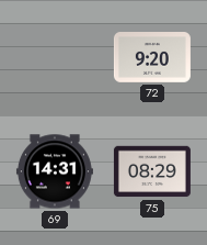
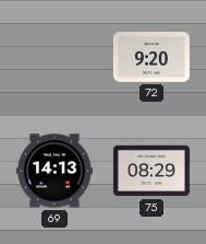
69: 14:31 -> 14:13 (54, 171)
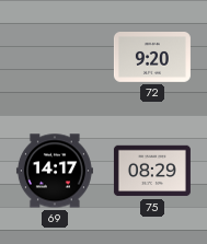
69: 14:13 -> 14:17 (55, 171)
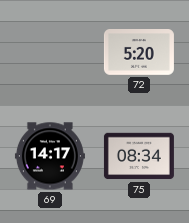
72: 9:20 -> 5:20 (139, 53)
75: 08:29 -> 08:34 (139, 156)
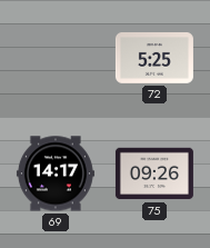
72: 5:20 -> 5:25 (154, 59)
75: 08:34 -> 09:26 (154, 173)
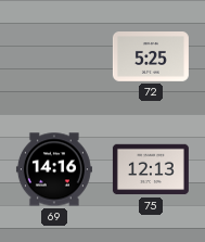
69: 14:17 -> 14:16 (54, 169)
75: 09:26 -> 12:13 (151, 169)
